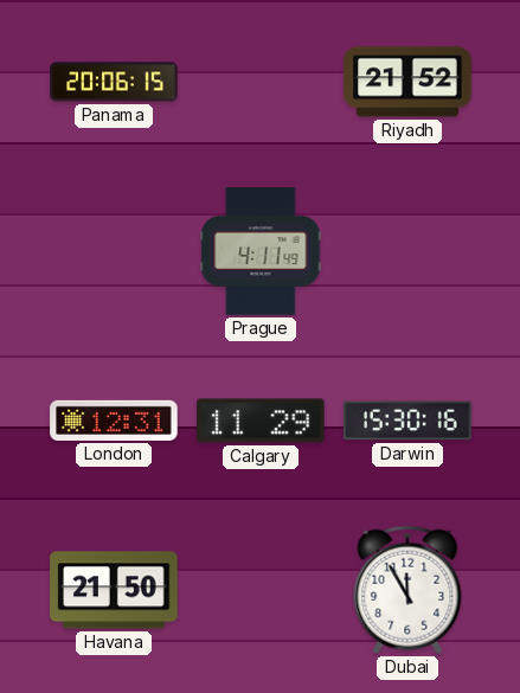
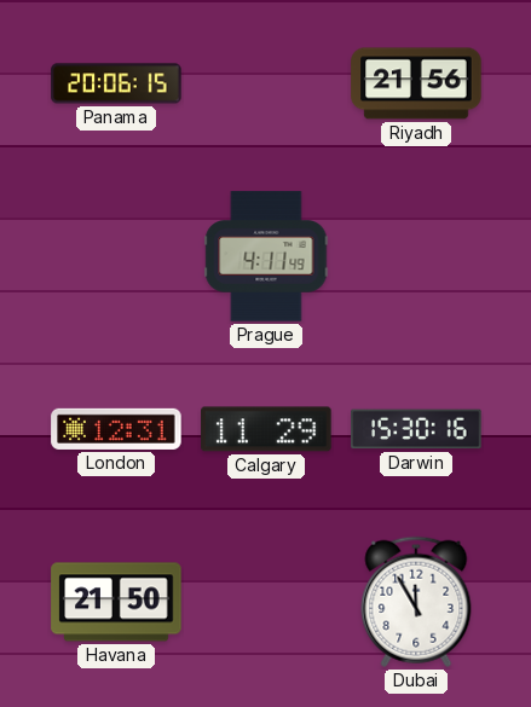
Riyadh: 21:52 -> 21:56 (416, 83)
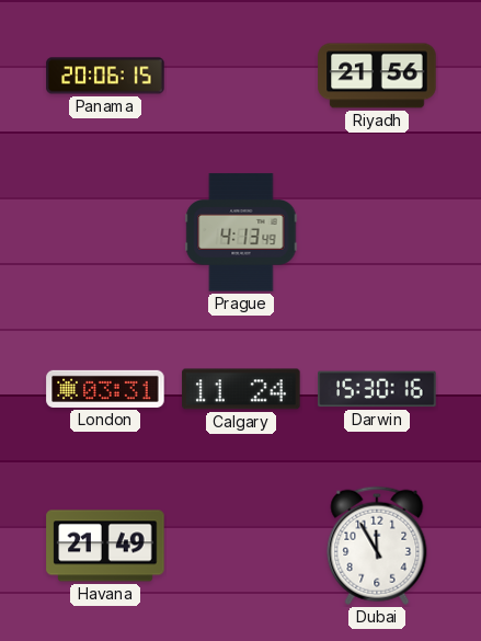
Prague: 4:11 -> 4:13 (241, 232)
London: 12:31 -> 03:31 (105, 389)
Calgary: 11:29 -> 11:24 (241, 389)
Havana: 21:50 -> 21:49 (105, 546)
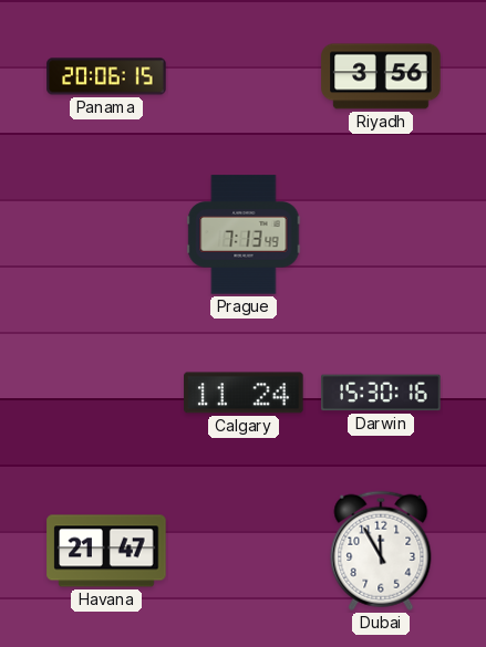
Riyadh: 21:56 -> 3:56 (381, 76)
Prague: 4:13 -> 7:13 (244, 234)
London: 03:31 -> none (105, 389)
Havana: 21:49 -> 21:47 (106, 551)
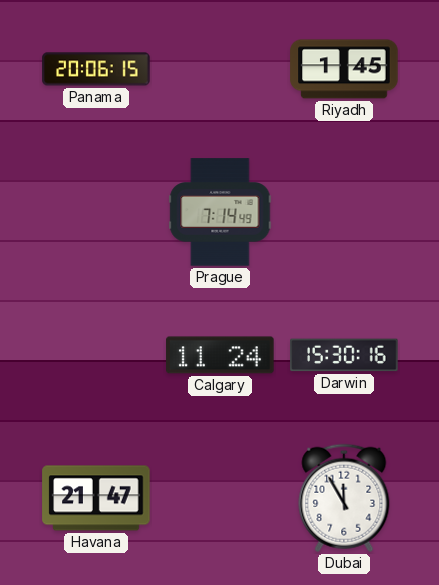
Riyadh: 3:56 -> 1:45 (344, 69)
Prague: 7:13 -> 7:14 (220, 212)
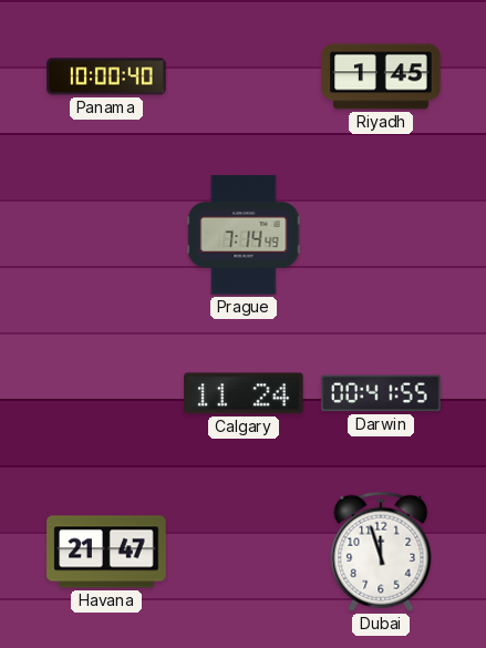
Panama: 20:06 -> 10:00 (106, 76)
Darwin: 15:30 -> 00:41 (381, 393)
Dubai: 11:55 -> 11:57 (381, 552)
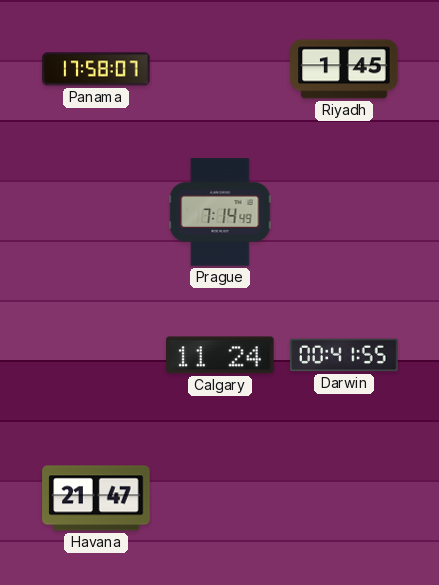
Panama: 10:00 -> 17:58 (96, 69)
Dubai: 11:57 -> none (381, 552)
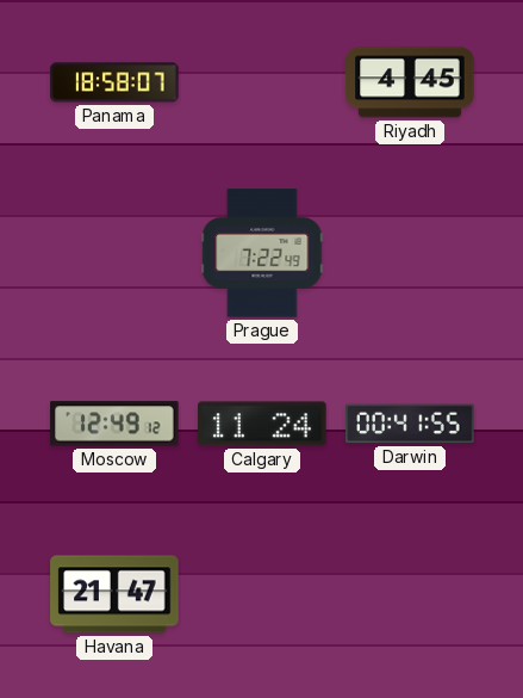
Panama: 17:58 -> 18:58 (114, 82)
Riyadh: 1:45 -> 4:45 (410, 82)
Prague: 7:14 -> 7:22 (262, 253)
Moscow: none -> 12:49 (114, 424)
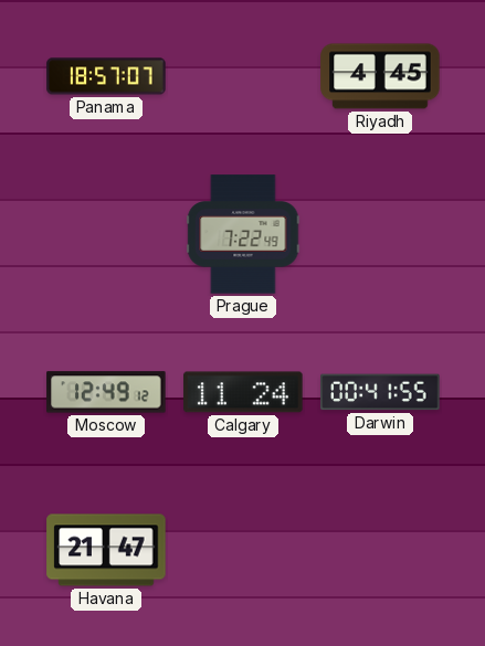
Panama: 18:58 -> 18:57 (106, 76)
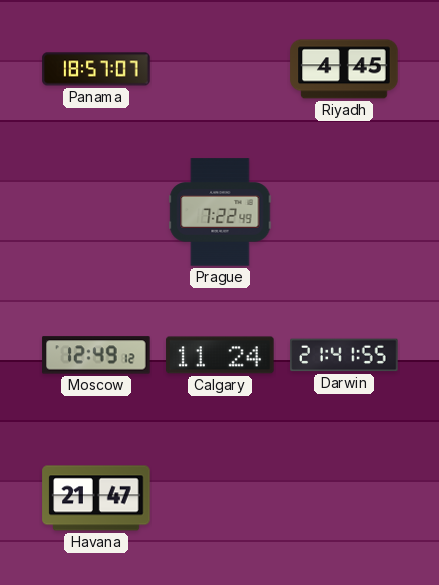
Darwin: 00:41 -> 21:41 (344, 355)
